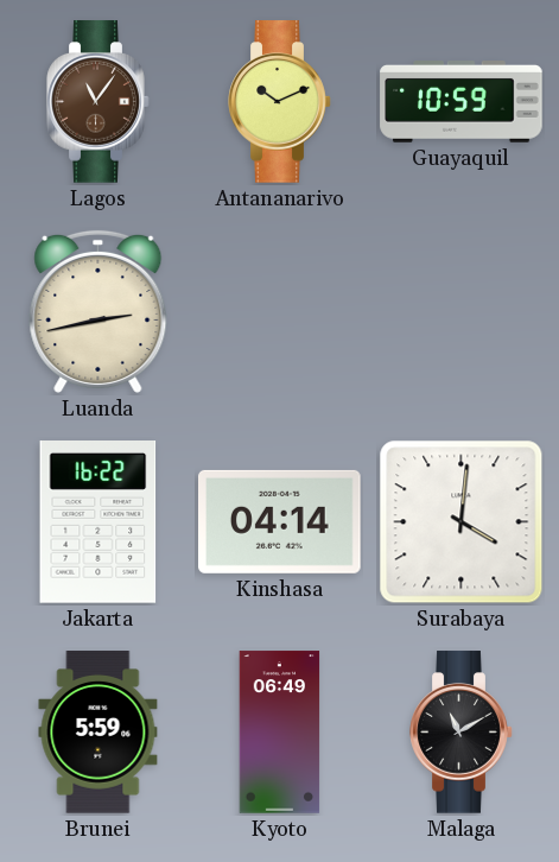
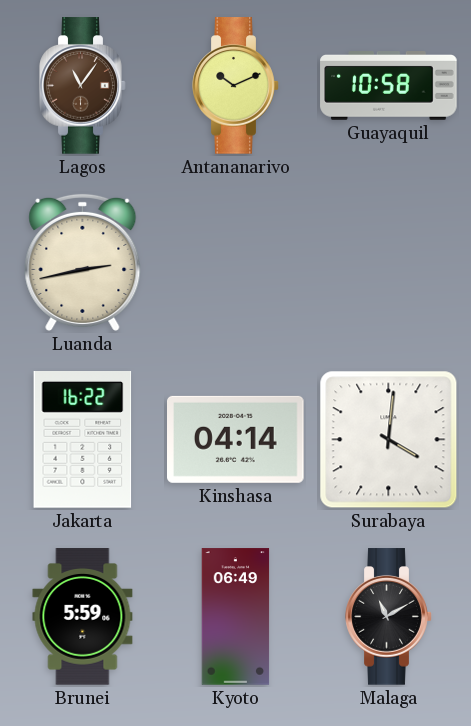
Guayaquil: 10:59 -> 10:58 (389, 86)
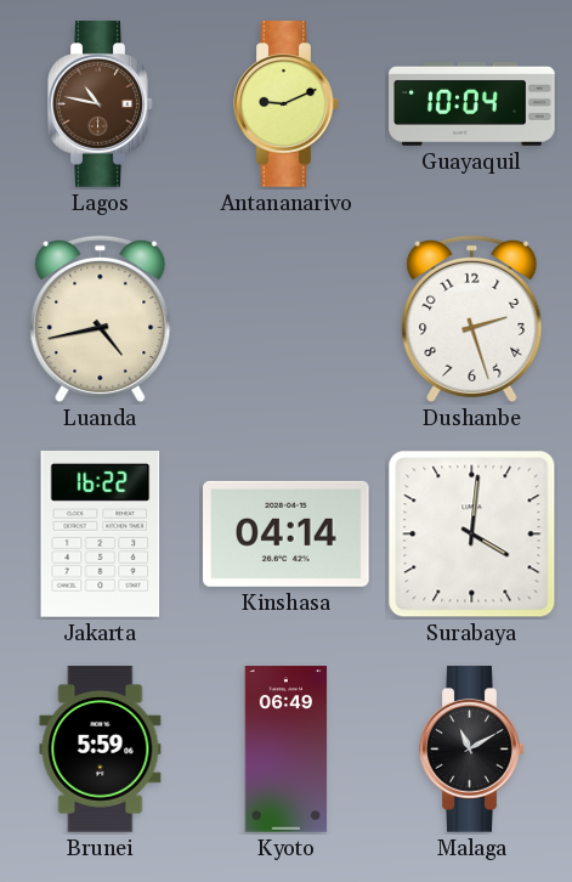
Lagos: 11:06 -> 10:47 (101, 104)
Antananarivo: 10:11 -> 9:11 (287, 104)
Guayaquil: 10:58 -> 10:04 (472, 104)
Luanda: 2:43 -> 4:43 (101, 318)
Dushanbe: none -> 2:27 (472, 318)
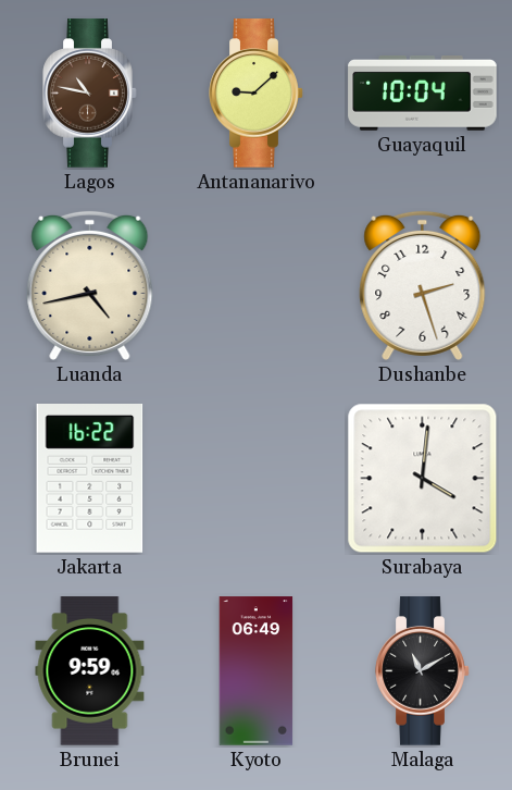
Antananarivo: 9:11 -> 9:08 (257, 94)
Kinshasa: 04:14 -> none (287, 533)
Brunei: 5:59 -> 9:59 (90, 671)
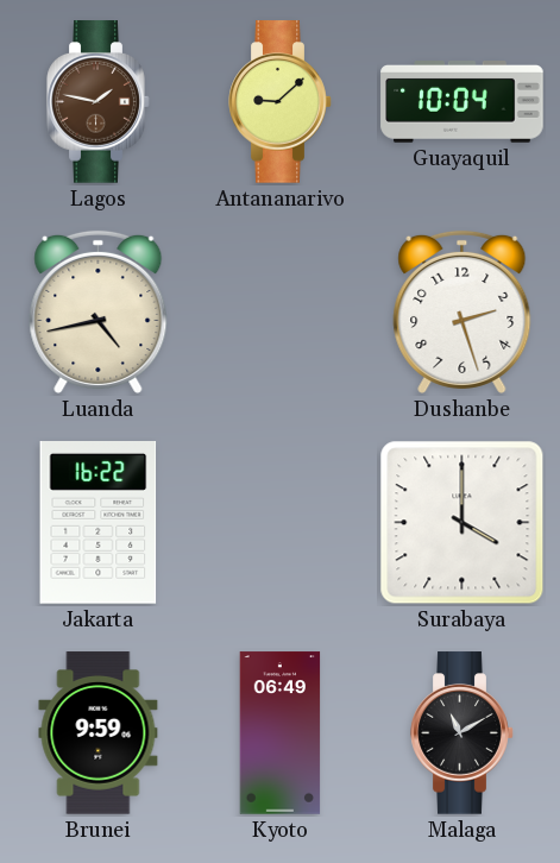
Lagos: 10:47 -> 1:47 (99, 102)
Surabaya: 4:01 -> 4:00 (463, 523)
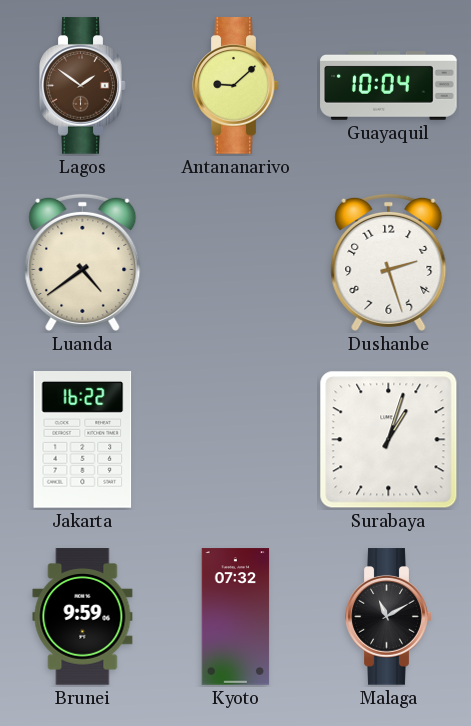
Lagos: 1:47 -> 1:51 (83, 86)
Luanda: 4:43 -> 4:39 (83, 262)
Surabaya: 4:00 -> 1:03 (389, 440)
Kyoto: 06:49 -> 07:32 (236, 617)
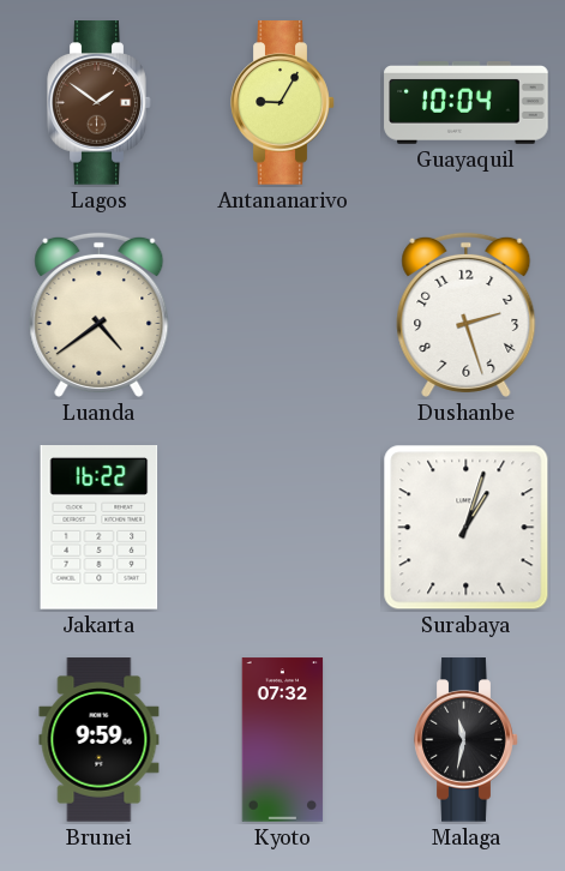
Antananarivo: 9:08 -> 9:05 (283, 103)
Malaga: 11:10 -> 11:32 (467, 740)
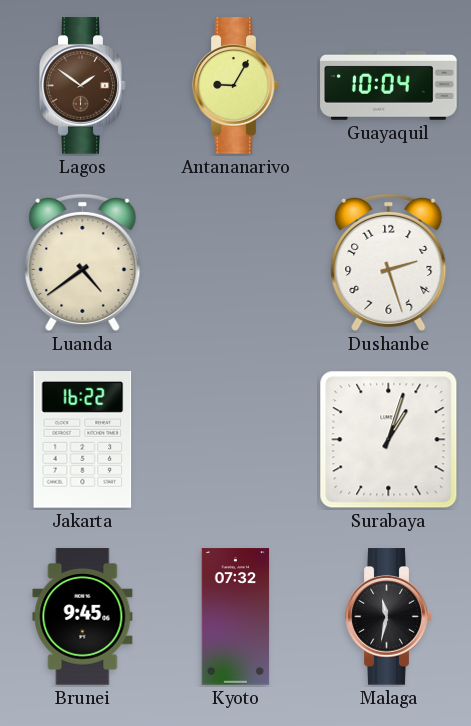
Brunei: 9:59 -> 9:45 (83, 617)
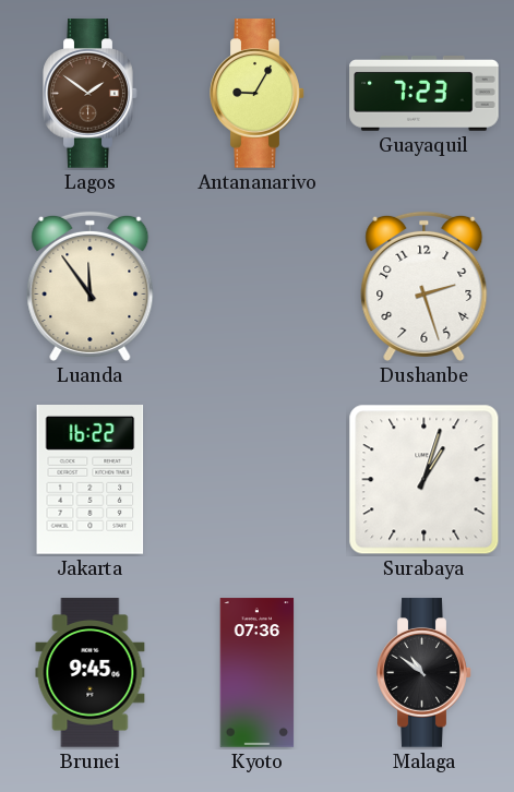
Guayaquil: 10:04 -> 7:23 (425, 94)
Luanda: 4:39 -> 11:54 (91, 286)
Kyoto: 07:32 -> 07:36 (258, 673)
Malaga: 11:32 -> 10:51 (425, 673)
